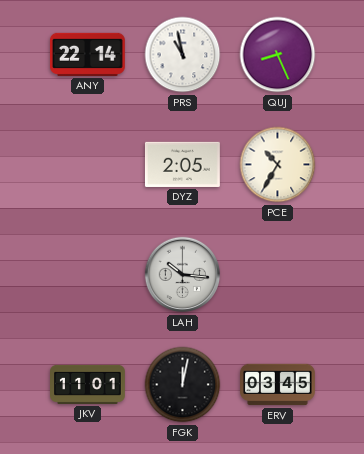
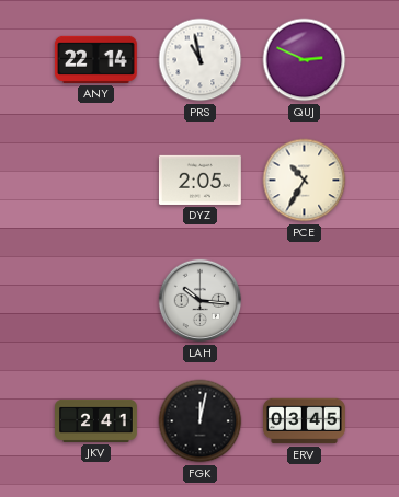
QUJ: 8:26 -> 2:49 (305, 60)
JKV: 11:01 -> 2:41 (96, 420)
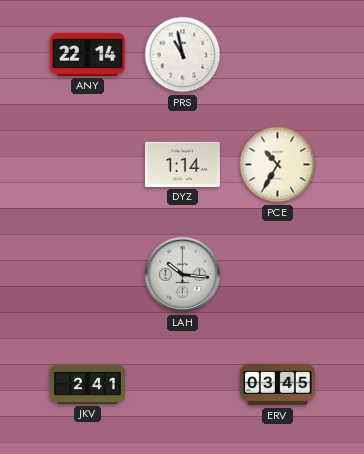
QUJ: 2:49 -> none (305, 60)
DYZ: 2:05 -> 1:14 (182, 164)
FGK: 12:02 -> none (201, 421)
